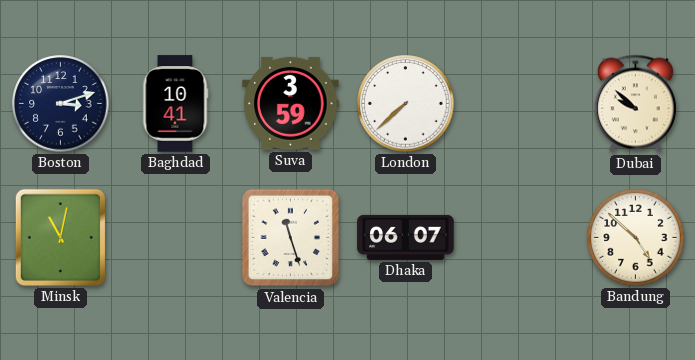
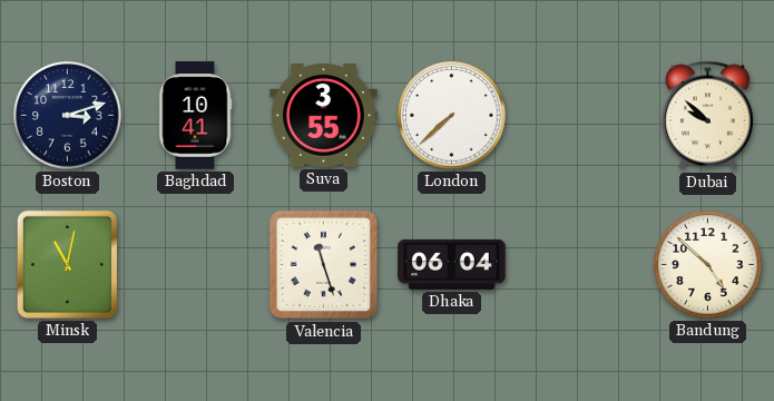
Suva: 3:59 -> 3:55 (324, 115)
Dhaka: 06:07 -> 06:04 (452, 264)
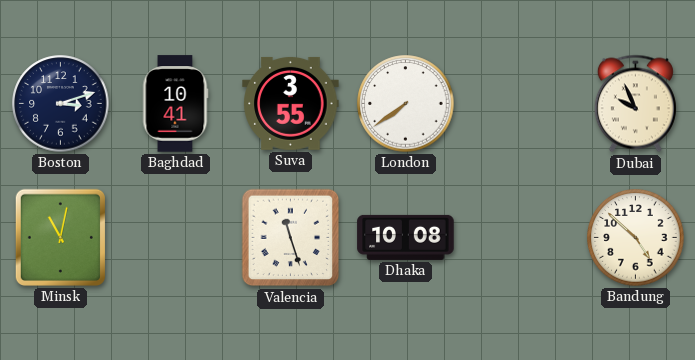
London: 7:38 -> 7:39 (406, 104)
Dubai: 9:52 -> 9:56 (635, 104)
Dhaka: 06:04 -> 10:08 (406, 237)
